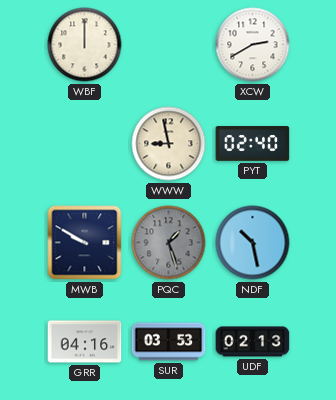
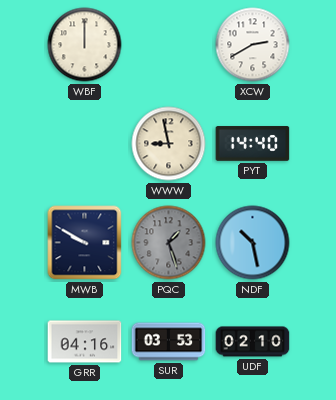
PYT: 02:40 -> 14:40 (253, 144)
UDF: 02:13 -> 02:10 (253, 342)
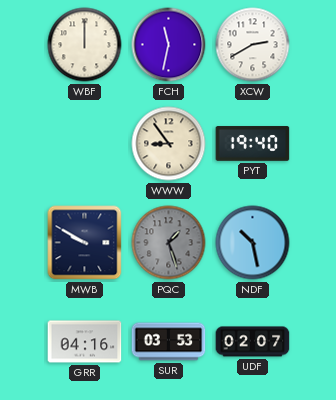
FCH: none -> 11:32 (169, 45)
WWW: 8:58 -> 8:54 (169, 144)
PYT: 14:40 -> 19:40 (253, 144)
UDF: 02:10 -> 02:07 (253, 342)
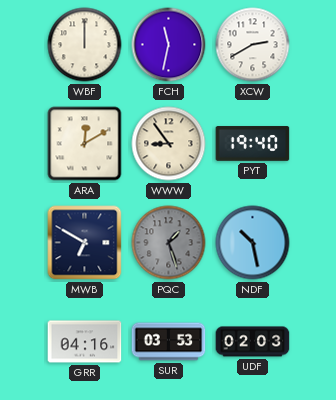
ARA: none -> 12:10 (85, 144)
MWB: 9:50 -> 6:50 (85, 243)
UDF: 02:07 -> 02:03 (253, 342)
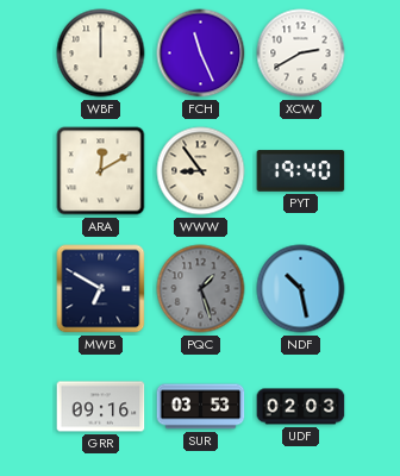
FCH: 11:32 -> 11:26 (201, 54)
GRR: 04:16 -> 09:16 (101, 407)
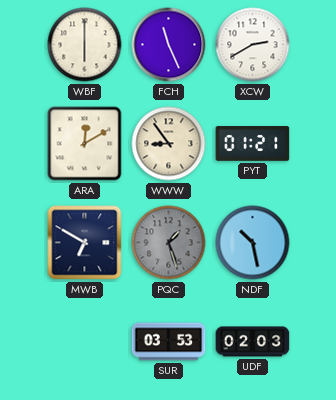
WBF: 12:00 -> 6:00 (85, 45)
PYT: 19:40 -> 01:21 (253, 144)
GRR: 09:16 -> none (101, 407)
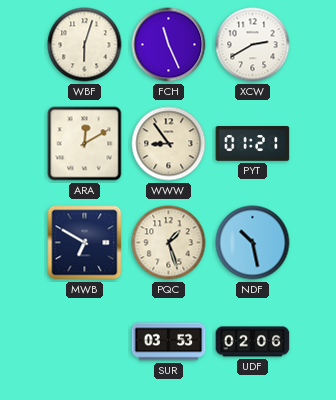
WBF: 6:00 -> 6:03 (85, 45)
PQC dial: grey -> cream (169, 243)
UDF: 02:03 -> 02:06 (253, 342)
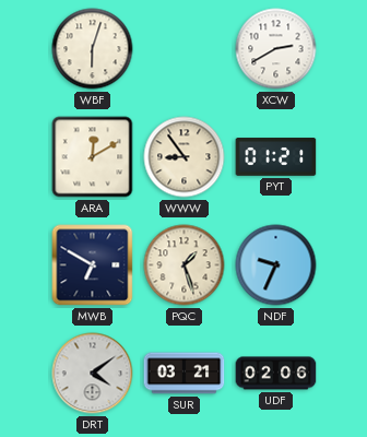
FCH: 11:26 -> none (169, 45)
NDF: 10:28 -> 9:34 (276, 265)
DRT: none -> 4:09 (93, 374)
SUR: 03:53 -> 03:21 (185, 374)
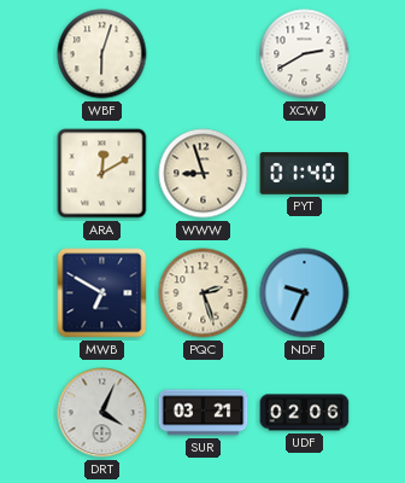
WWW: 8:54 -> 8:57 (204, 174)
PYT: 01:21 -> 01:40 (305, 174)
PQC: 1:27 -> 2:27 (204, 293)
DRT: 4:09 -> 4:04 (102, 413)
